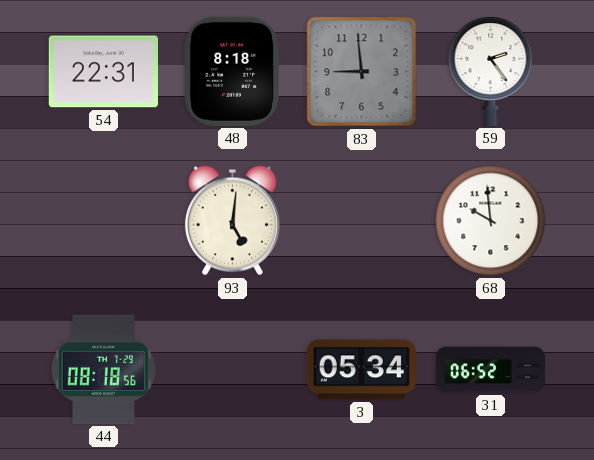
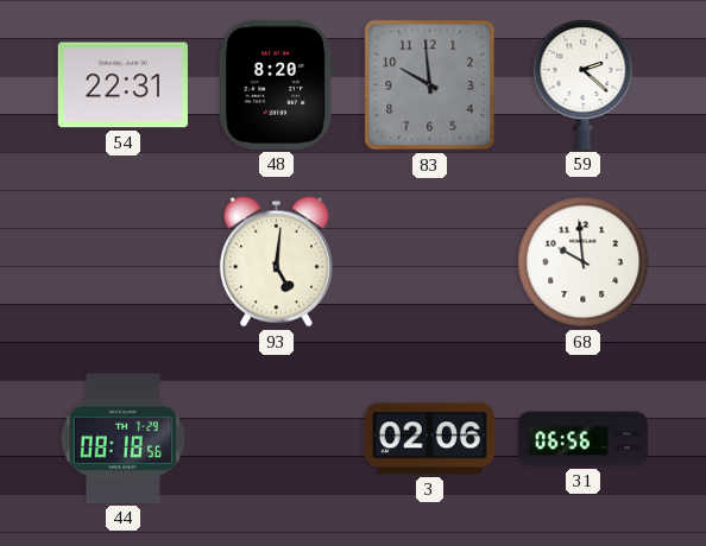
48: 8:18 -> 8:20 (276, 84)
83: 8:59 -> 9:59 (430, 85)
59: 2:24 -> 2:22 (584, 85)
3: 05:34 -> 02:06 (429, 439)
31: 06:52 -> 06:56 (582, 439)
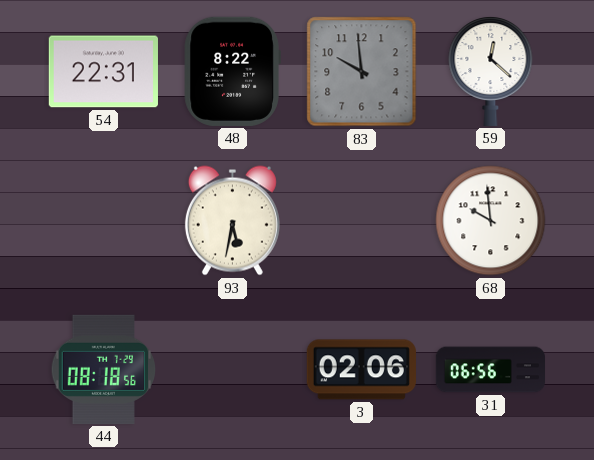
48: 8:20 -> 8:22 (232, 71)
59: 2:22 -> 12:22 (491, 72)
93: 5:01 -> 5:32 (232, 221)
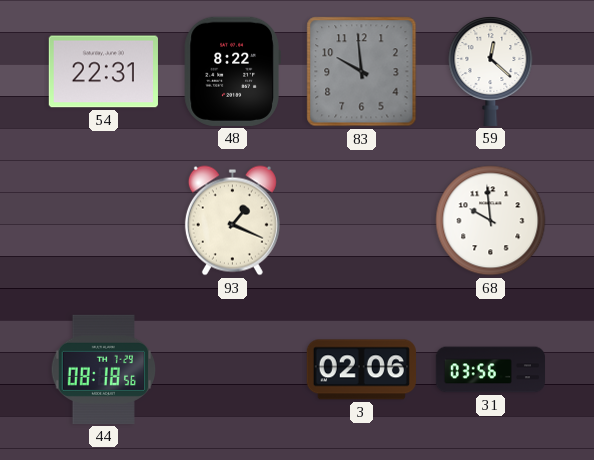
93: 5:32 -> 1:19 (232, 221)
31: 06:56 -> 03:56 (490, 370)
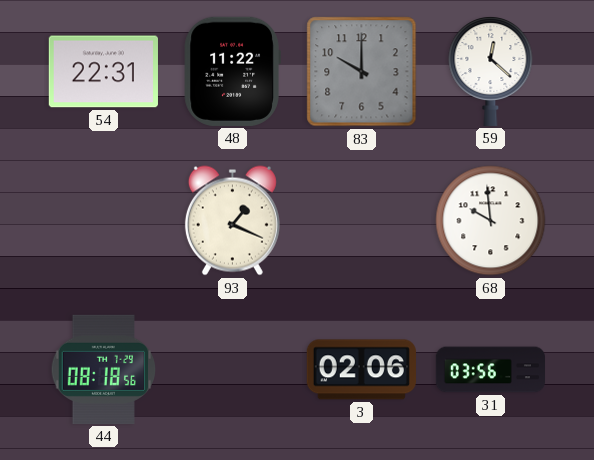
48: 8:22 -> 11:22 (232, 71)
83: 9:59 -> 10:00 (362, 72)
